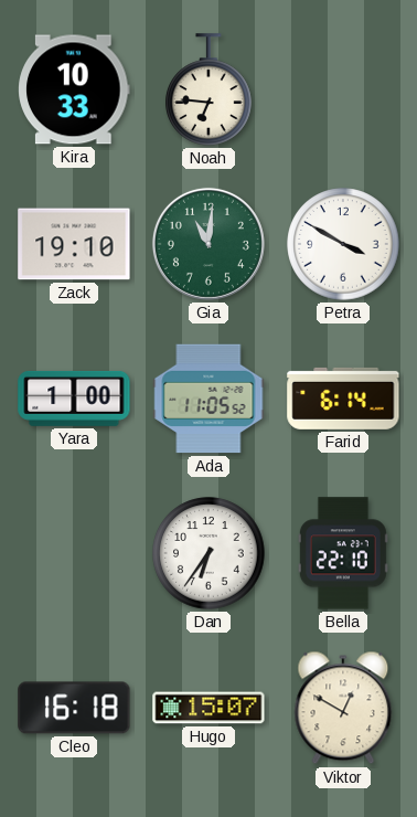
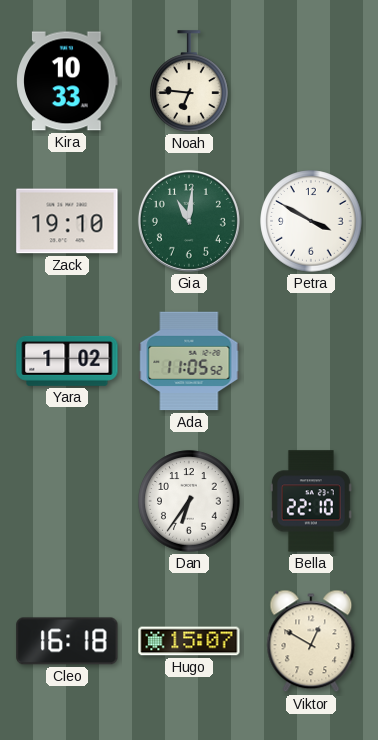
Yara: 1:00 -> 1:02 (67, 361)
Farid: 6:14 -> none (343, 399)
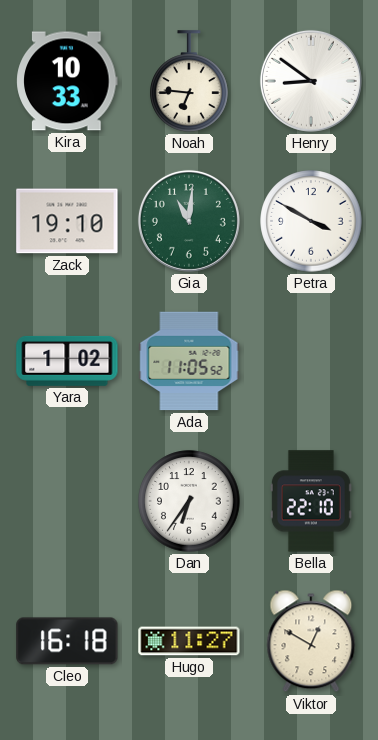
Henry: none -> 8:51 (311, 81)
Hugo: 15:07 -> 11:27 (189, 641)
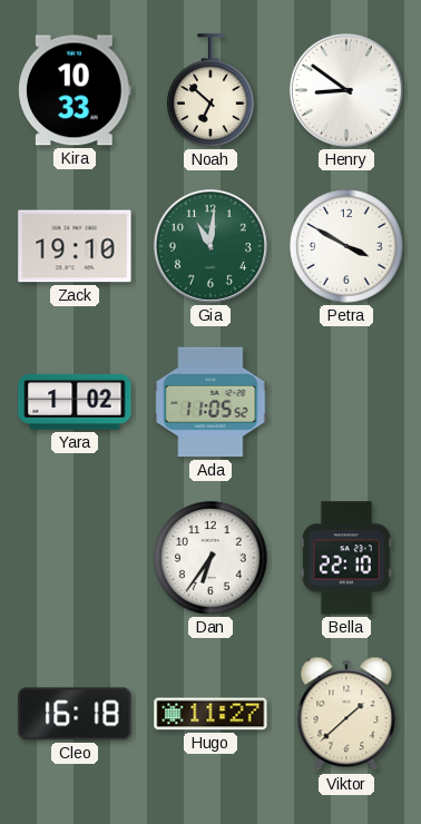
Noah: 6:46 -> 6:52 (210, 90)
Viktor: 12:50 -> 1:38 (346, 714)
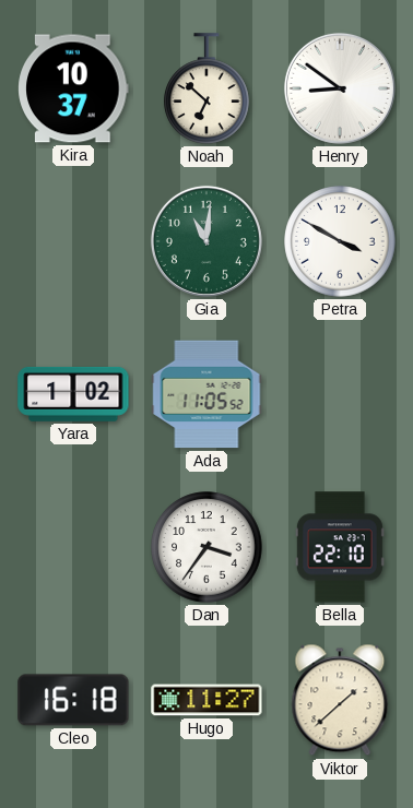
Kira: 10:33 -> 10:37 (73, 88)
Zack: 19:10 -> none (75, 246)
Dan: 6:36 -> 3:36 (206, 547)
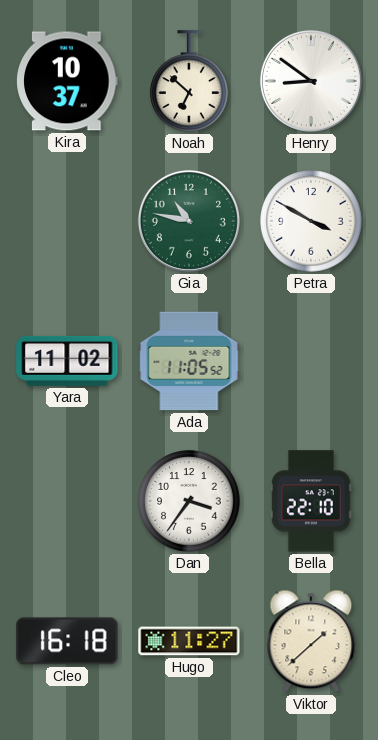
Gia: 11:01 -> 10:47 (189, 221)
Yara: 1:02 -> 11:02 (67, 361)
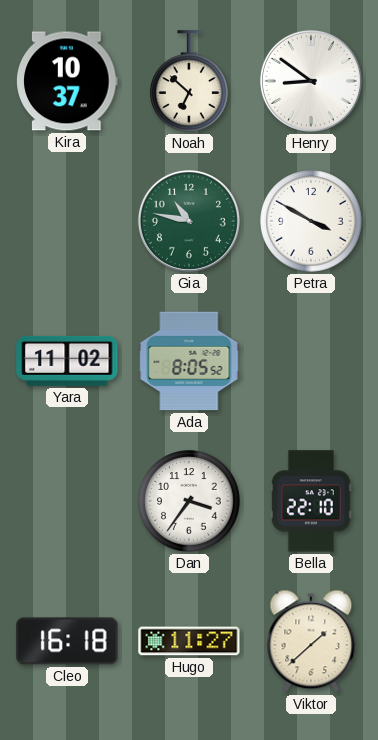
Ada: 11:05 -> 8:05 (189, 361)
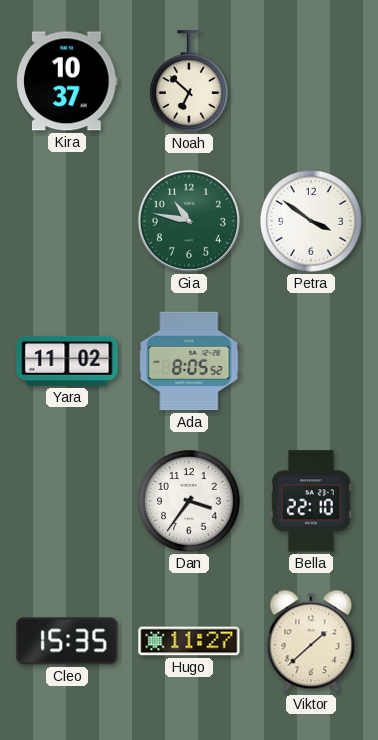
Henry: 8:51 -> none (311, 81)
Petra: 3:50 -> 3:51 (311, 221)
Cleo: 16:18 -> 15:35 (67, 641)
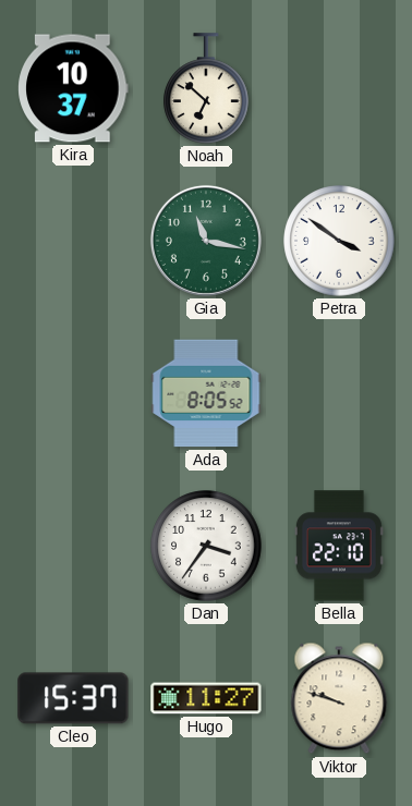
Gia: 10:47 -> 11:17 (206, 241)
Yara: 11:02 -> none (67, 361)
Cleo: 15:35 -> 15:37 (73, 698)
Viktor: 1:38 -> 9:48 (339, 698)
